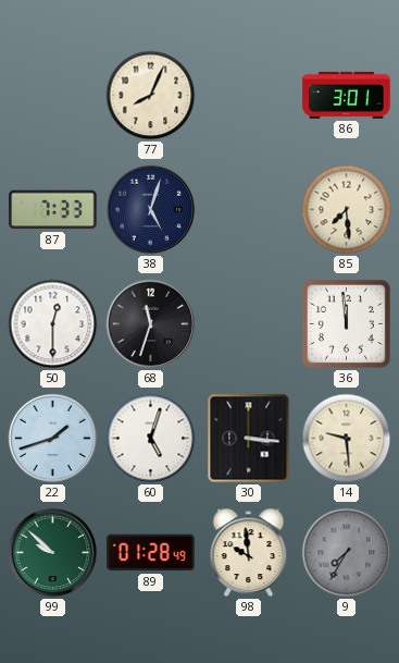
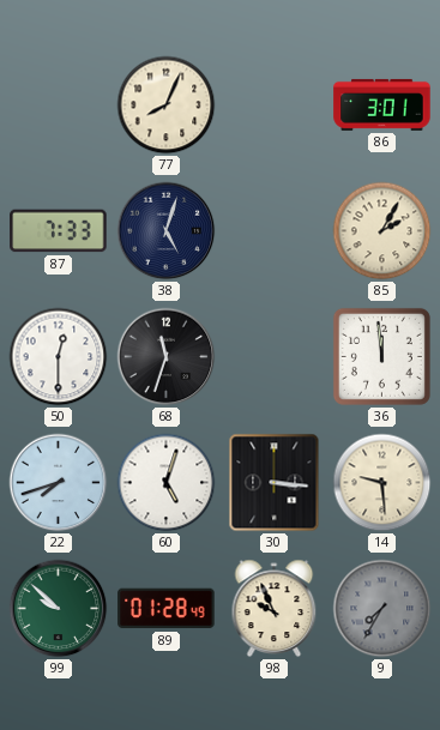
85: 7:29 -> 2:05 (382, 231)
22: 1:42 -> 7:42 (59, 483)
98: 9:59 -> 9:56 (275, 608)
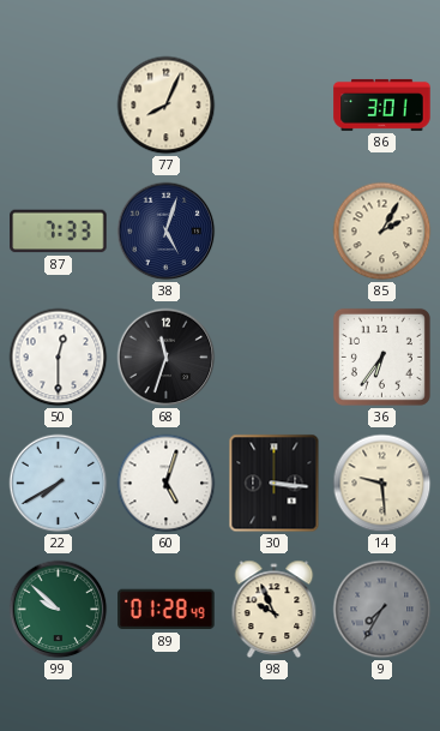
36: 11:59 -> 6:36 (381, 356)
22: 7:42 -> 7:40 (59, 484)
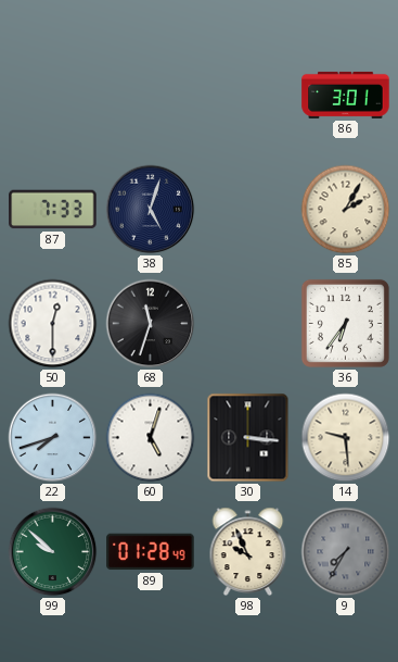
77: 8:04 -> none (167, 106)
22: 7:40 -> 7:42 (53, 438)
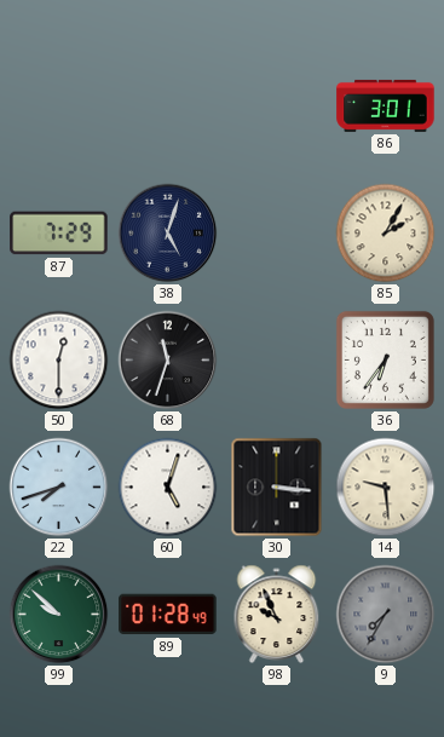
87: 7:33 -> 7:29 (59, 234)
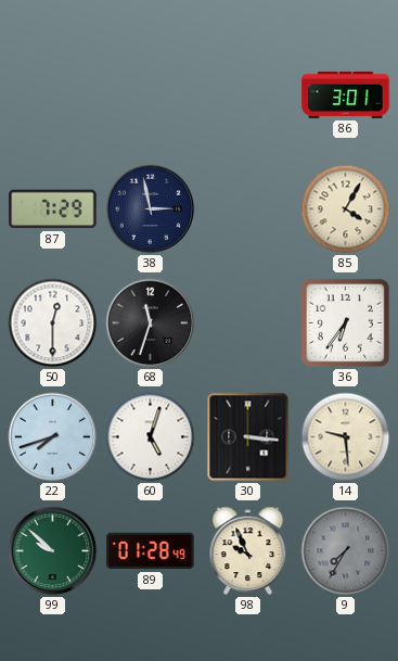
38: 5:03 -> 2:58 (151, 209)
85: 2:05 -> 4:05 (346, 209)
